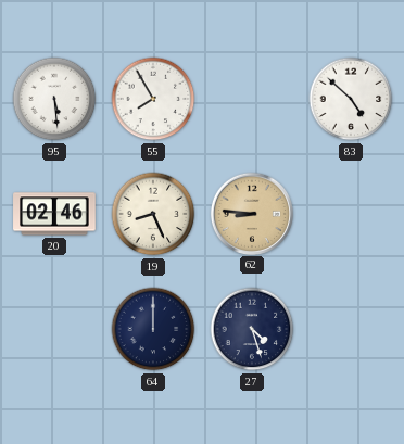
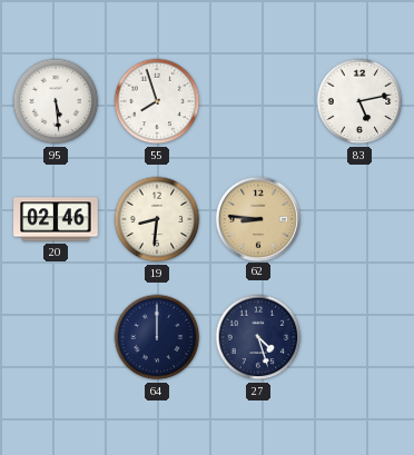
55: 7:55 -> 7:57 (157, 101)
83: 4:52 -> 5:13 (359, 101)
19: 8:26 -> 8:31 (157, 219)
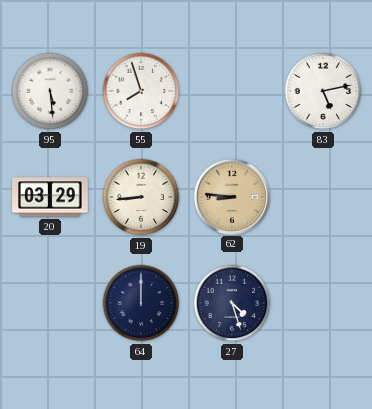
20: 02:46 -> 03:29 (50, 197)
19: 8:31 -> 8:44 (141, 197)
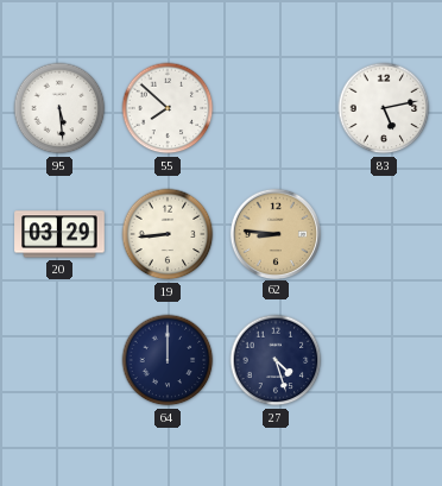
55: 7:57 -> 7:52 (168, 108)
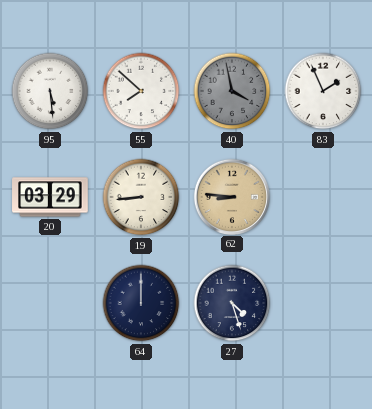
40: none -> 3:58 (232, 91)
83: 5:13 -> 1:56 (323, 91)
